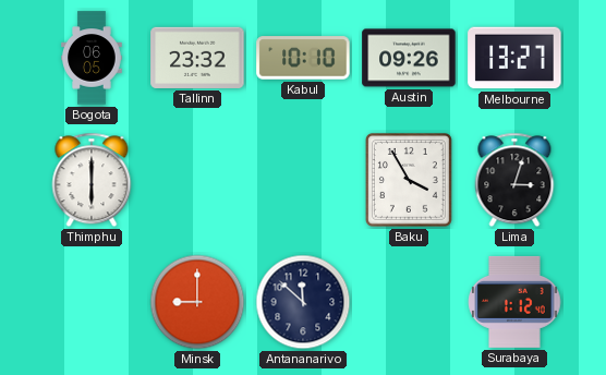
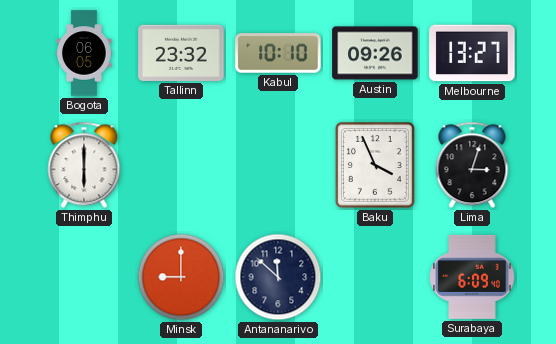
Baku: 3:55 -> 3:56 (375, 165)
Surabaya: 1:12 -> 6:09 (472, 277)
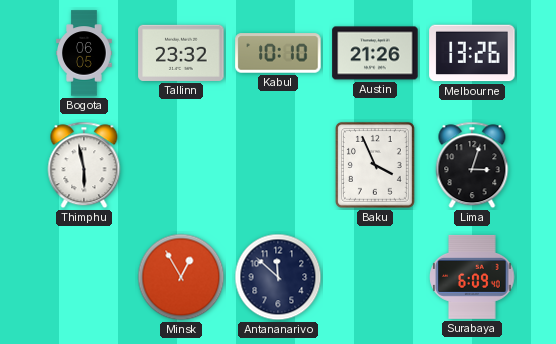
Austin: 09:26 -> 21:26 (375, 53)
Melbourne: 13:27 -> 13:26 (472, 53)
Thimphu: 6:00 -> 5:58 (84, 165)
Minsk: 9:00 -> 12:55 (181, 277)
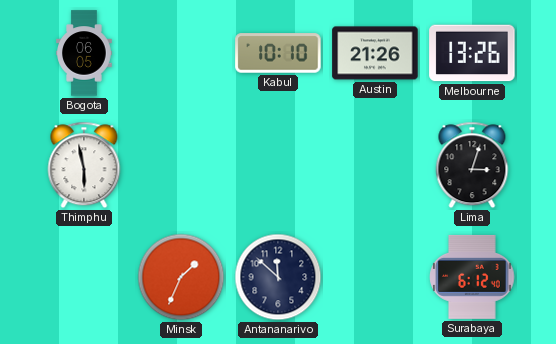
Tallinn: 23:32 -> none (181, 53)
Baku: 3:56 -> none (375, 165)
Minsk: 12:55 -> 1:34 (181, 277)
Surabaya: 6:09 -> 6:12 (472, 277)
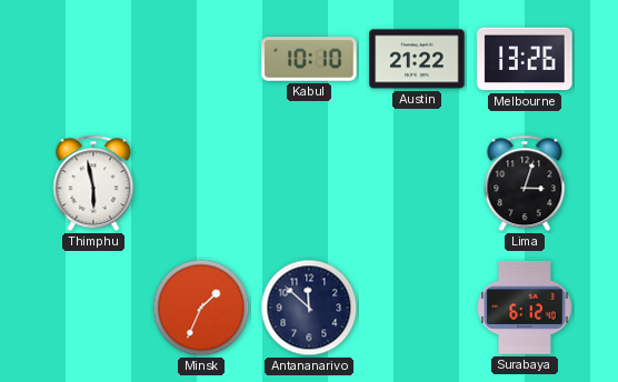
Bogota: 06:05 -> none (84, 53)
Austin: 21:26 -> 21:22 (417, 59)
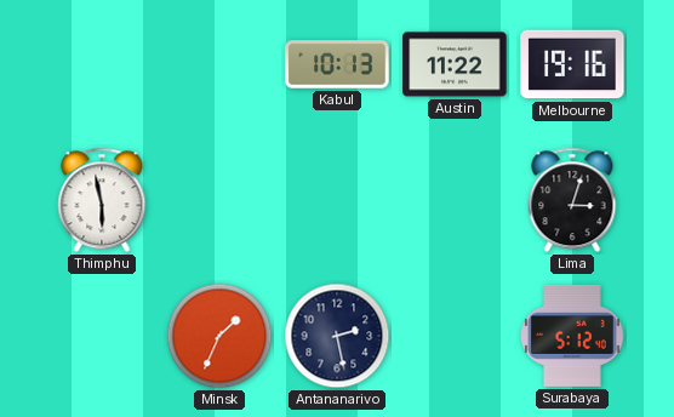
Kabul: 10:10 -> 10:13 (337, 64)
Austin: 21:22 -> 11:22 (455, 64)
Melbourne: 13:26 -> 19:16 (572, 64)
Antananarivo: 11:52 -> 2:28 (337, 336)
Surabaya: 6:12 -> 5:12 (572, 336)
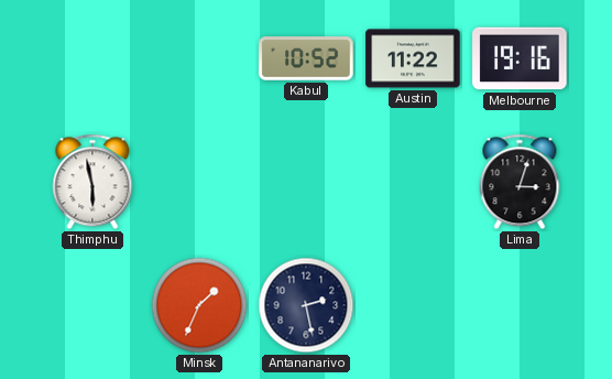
Kabul: 10:13 -> 10:52 (306, 58)
Surabaya: 5:12 -> none (572, 336)
